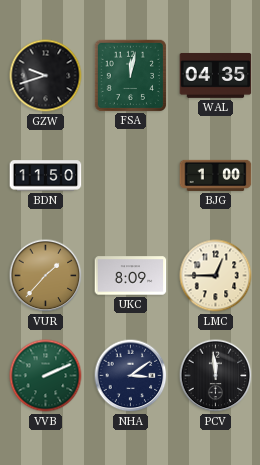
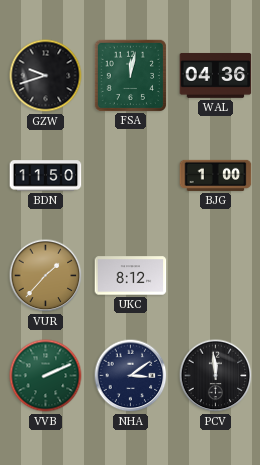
WAL: 04:35 -> 04:36 (216, 75)
UKC: 8:09 -> 8:12 (131, 276)
LMC: 12:45 -> none (216, 276)
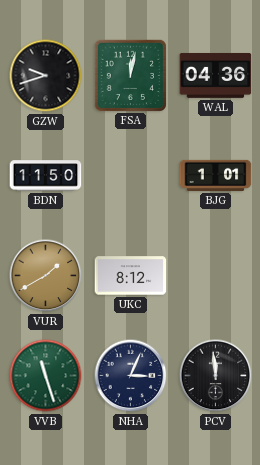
BJG: 1:00 -> 1:01 (216, 175)
VUR: 1:37 -> 1:40 (46, 276)
VVB: 2:11 -> 11:27 (46, 376)
NHA: 3:09 -> 3:04 (131, 376)
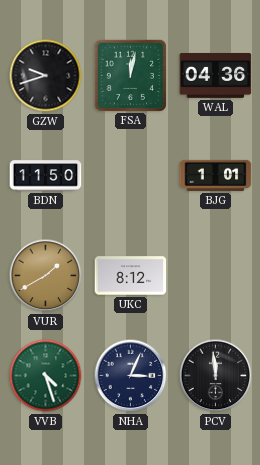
VVB: 11:27 -> 4:27 (46, 376)
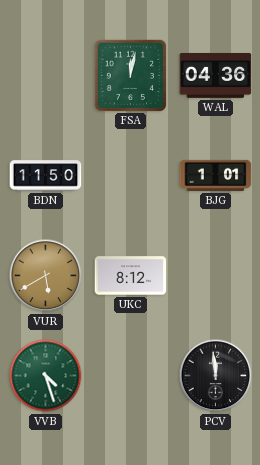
GZW: 9:42 -> none (46, 76)
VUR: 1:40 -> 5:40 (46, 276)
NHA: 3:04 -> none (131, 376)
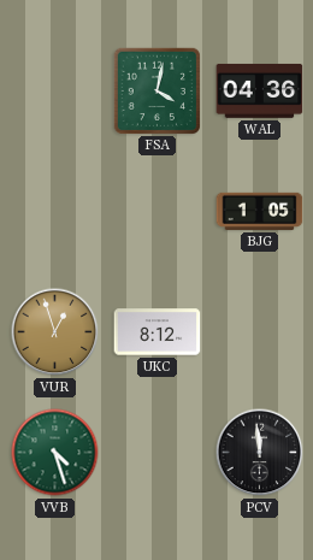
FSA: 12:02 -> 4:02 (156, 90)
BDN: 11:50 -> none (46, 176)
BJG: 1:01 -> 1:05 (260, 211)
VUR: 5:40 -> 12:57 (55, 332)
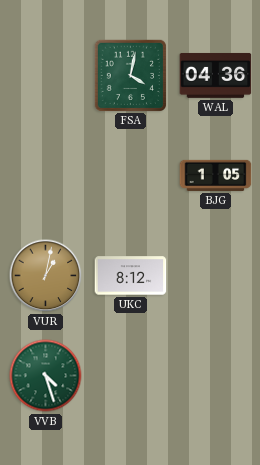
VUR: 12:57 -> 1:02 (46, 276)
PCV: 11:59 -> none (260, 453)
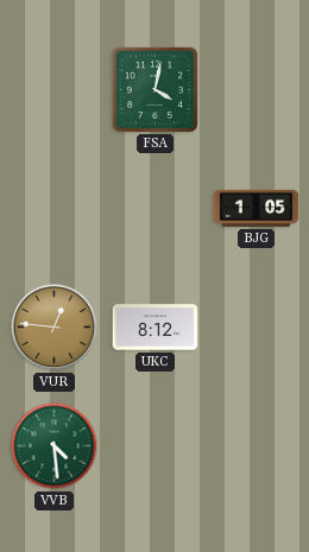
WAL: 04:36 -> none (216, 75)
VUR: 1:02 -> 12:46 (55, 328)
VVB: 4:27 -> 4:29 (55, 446)
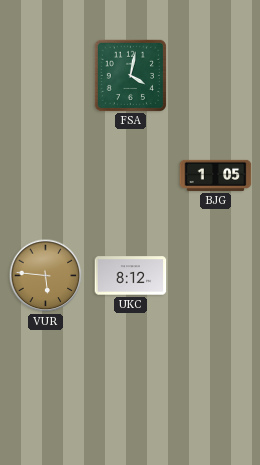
VUR: 12:46 -> 5:46 (46, 276)
VVB: 4:29 -> none (55, 446)
